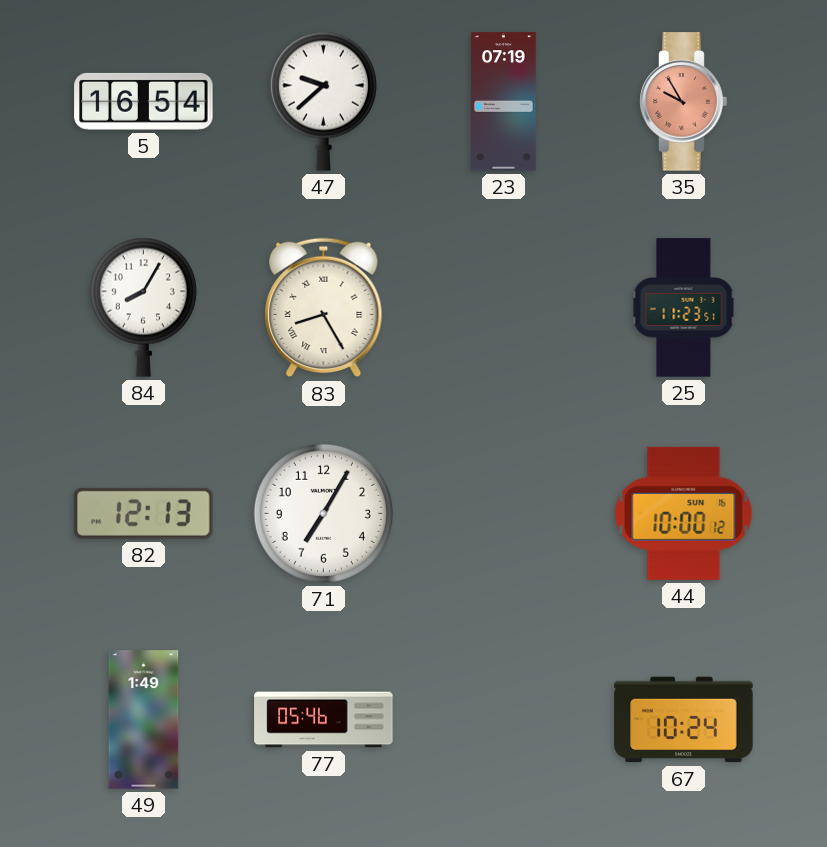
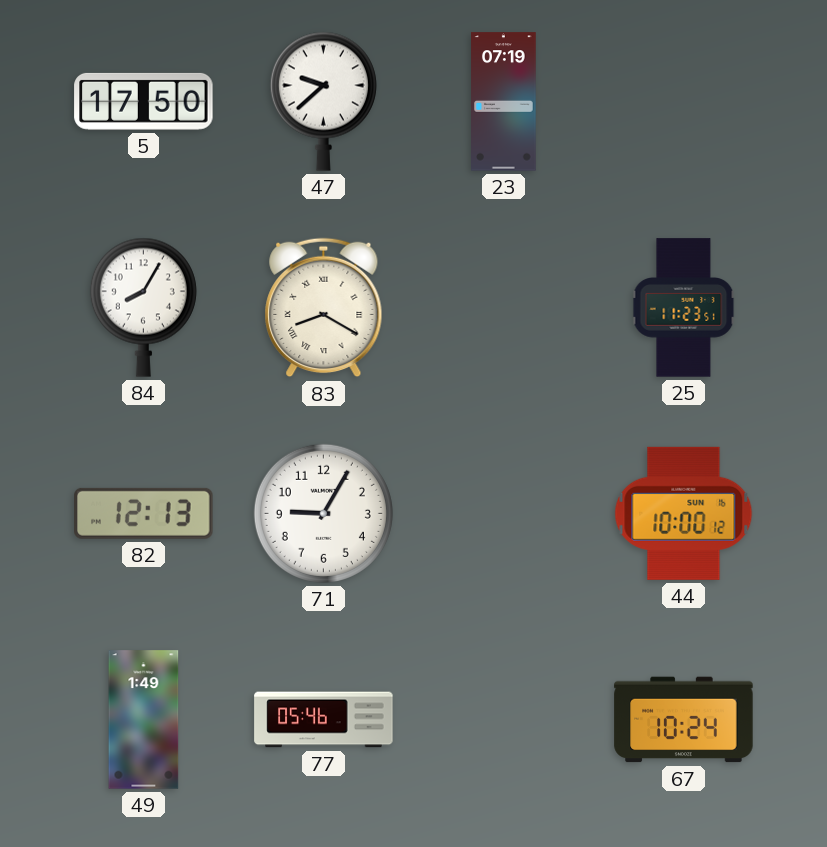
5: 16:54 -> 17:50 (144, 101)
35: 9:55 -> none (684, 102)
83: 8:25 -> 8:20 (324, 308)
71: 7:05 -> 9:05 (323, 513)
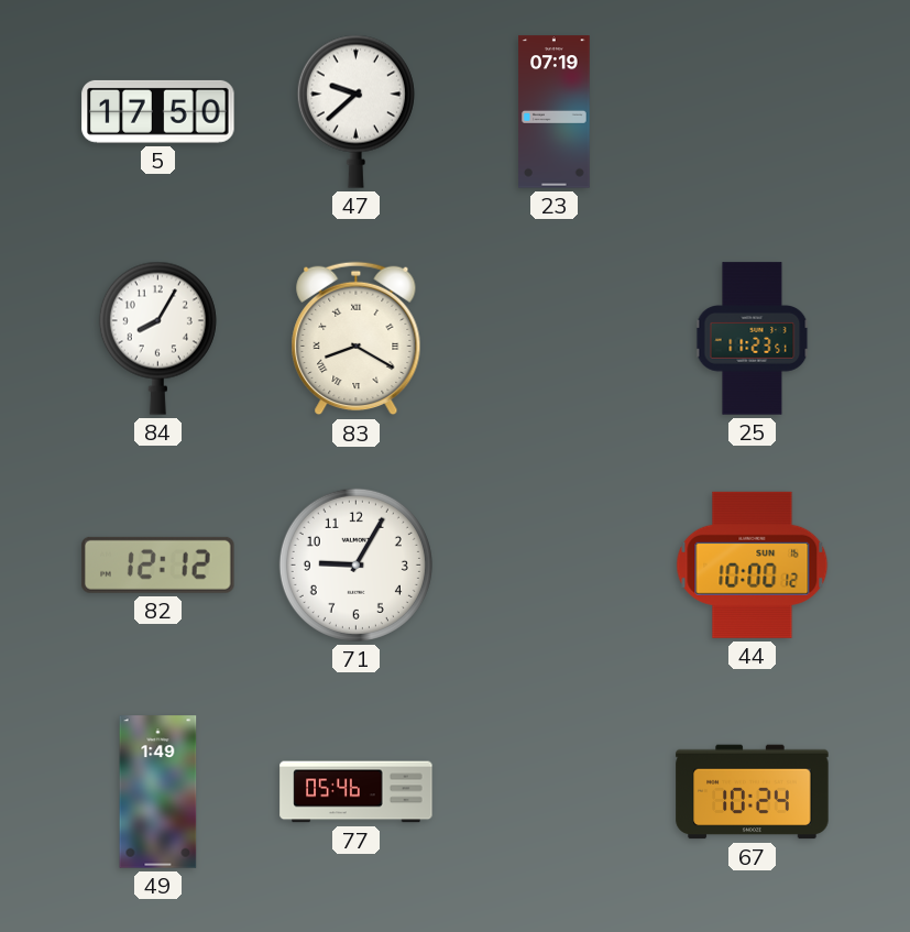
82: 12:13 -> 12:12 (158, 564)
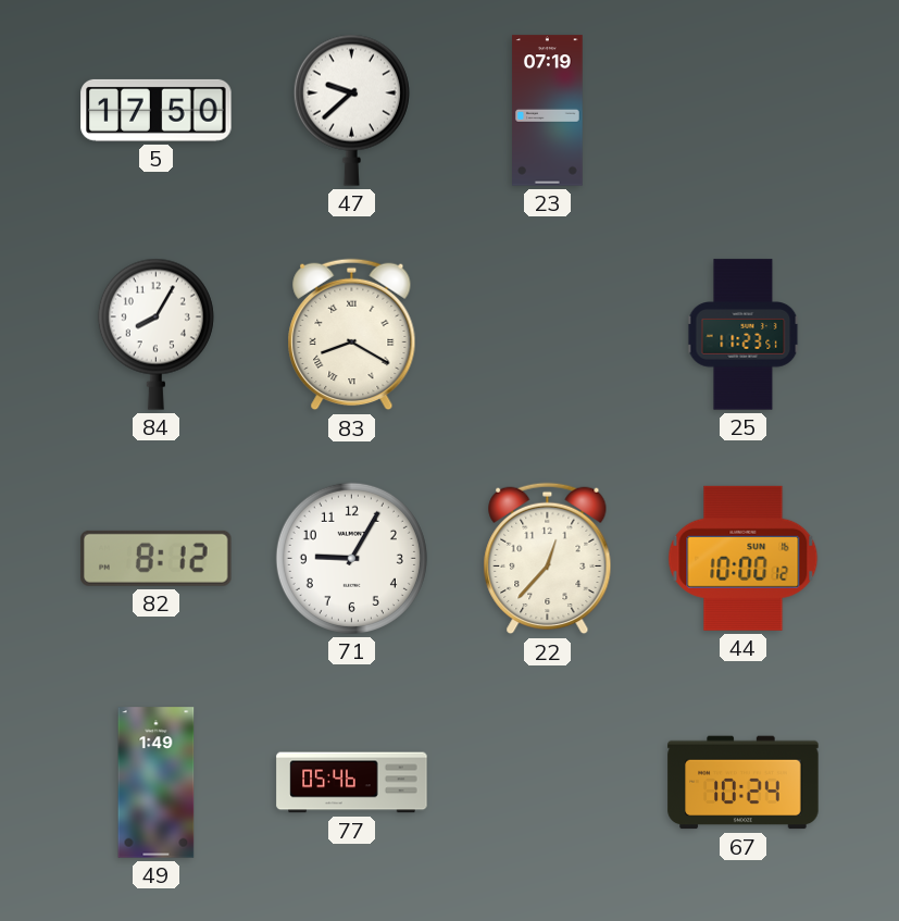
82: 12:12 -> 8:12 (157, 558)
22: none -> 12:37 (548, 559)
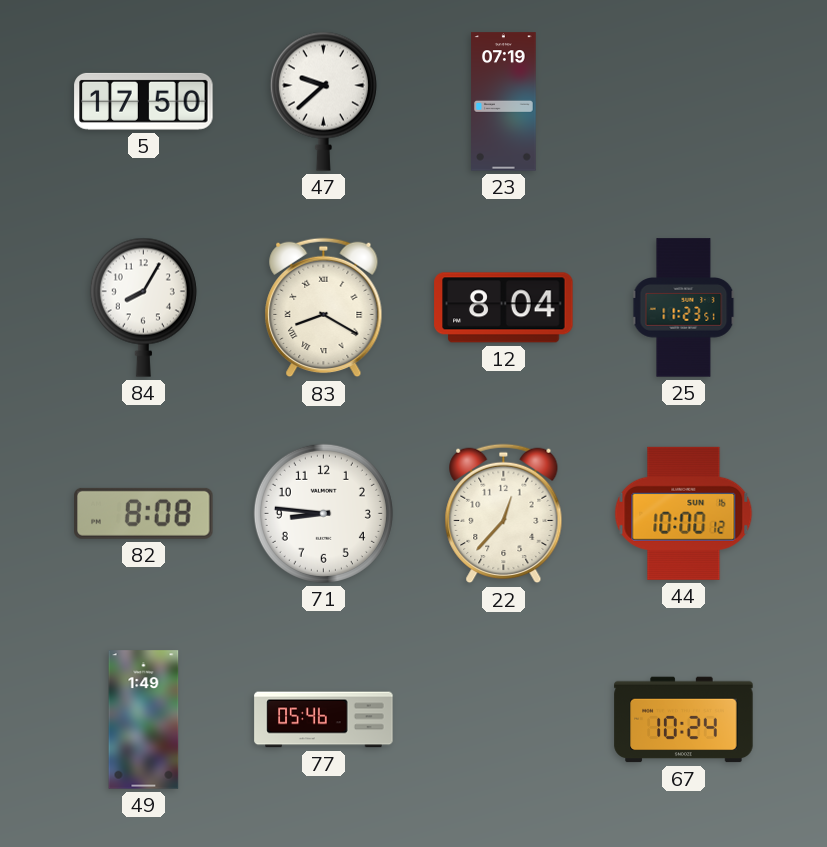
12: none -> 8:04 (504, 308)
82: 8:12 -> 8:08 (144, 513)
71: 9:05 -> 8:46 (323, 513)
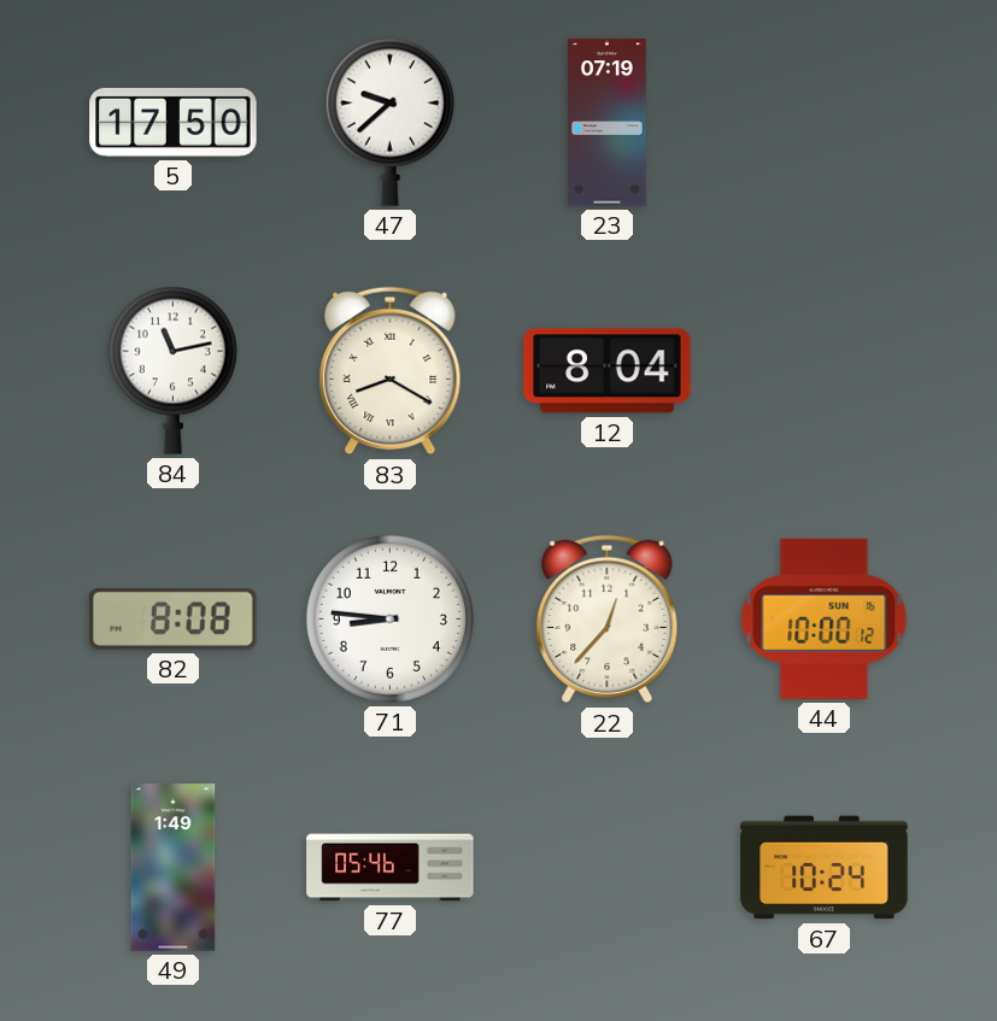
84: 8:05 -> 11:13 (172, 370)
25: 11:23 -> none (684, 308)
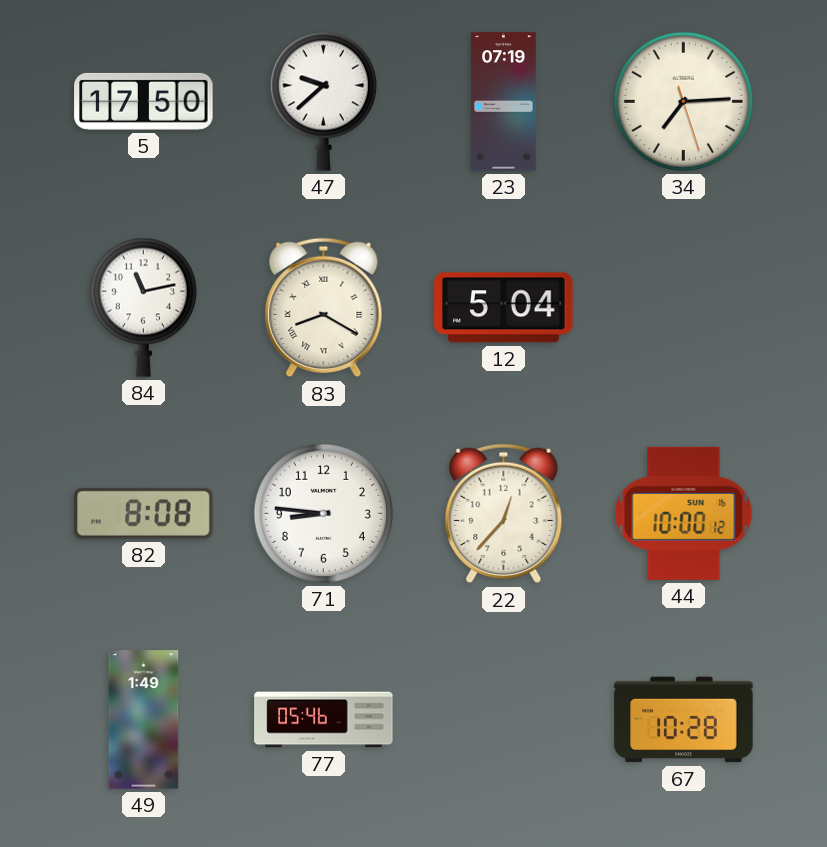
34: none -> 7:14 (683, 101)
12: 8:04 -> 5:04 (504, 308)
67: 10:24 -> 10:28 (684, 720)
